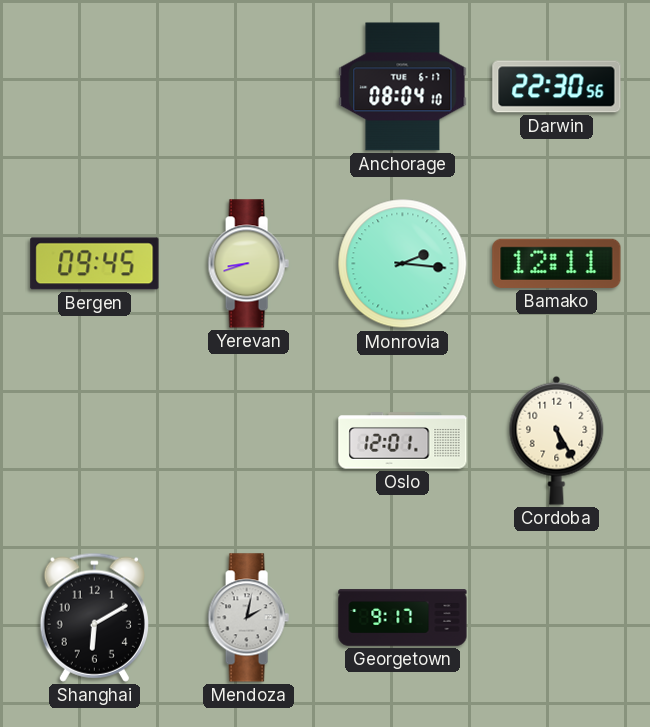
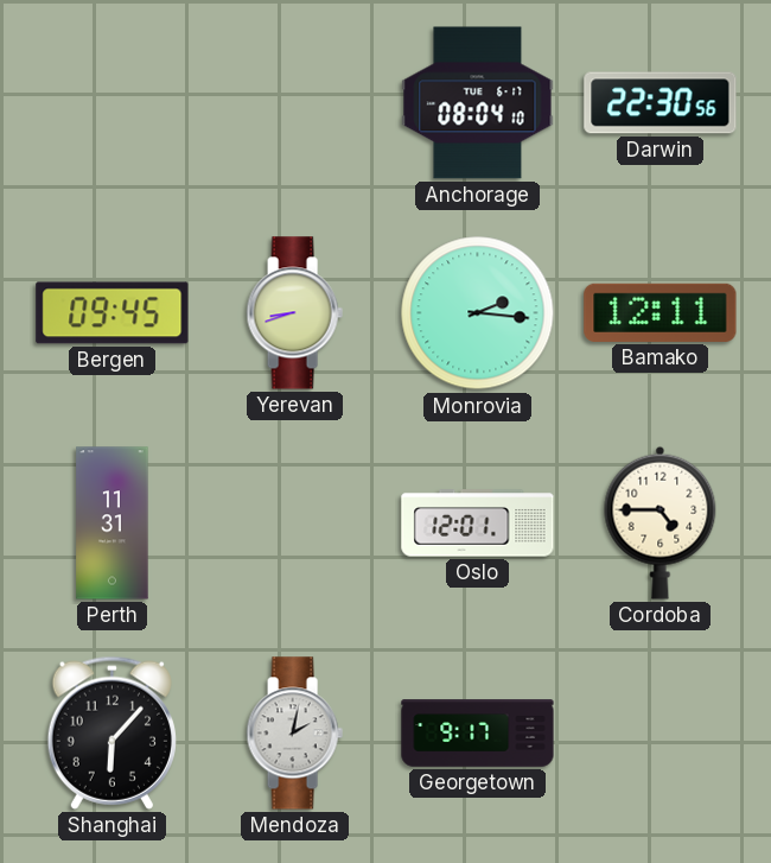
Perth: none -> 11:31 (113, 523)
Cordoba: 5:25 -> 4:45 (661, 522)
Shanghai: 6:10 -> 6:07 (111, 732)
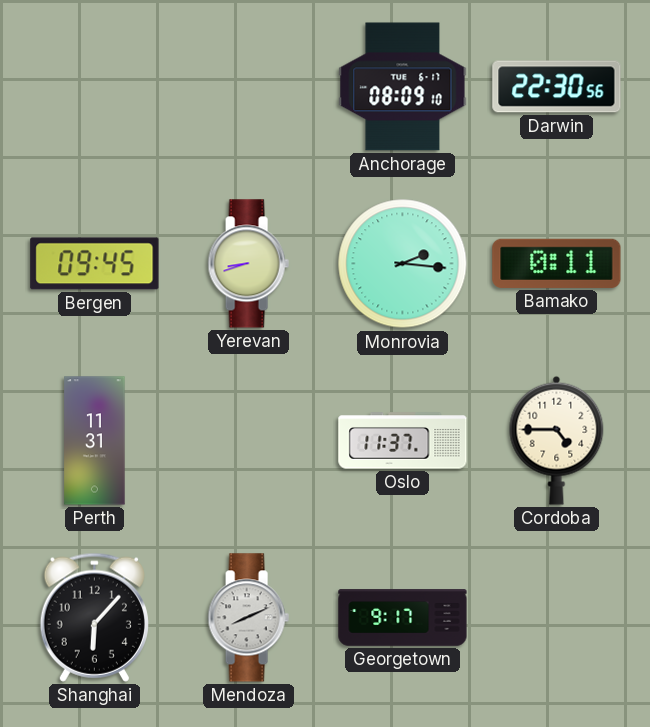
Anchorage: 08:04 -> 08:09 (403, 87)
Bamako: 12:11 -> 0:11 (557, 263)
Oslo: 12:01 -> 11:37 (403, 441)
Mendoza: 2:02 -> 8:11 (248, 618)
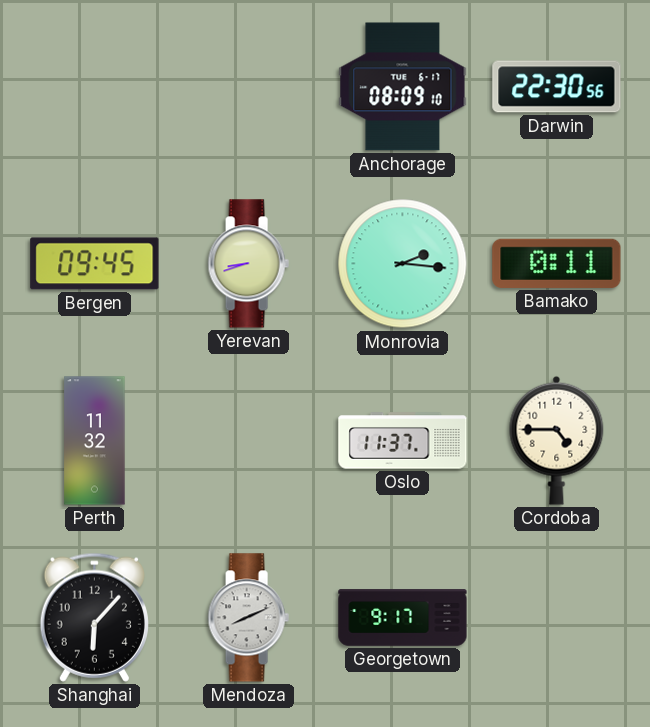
Perth: 11:31 -> 11:32 (95, 441)
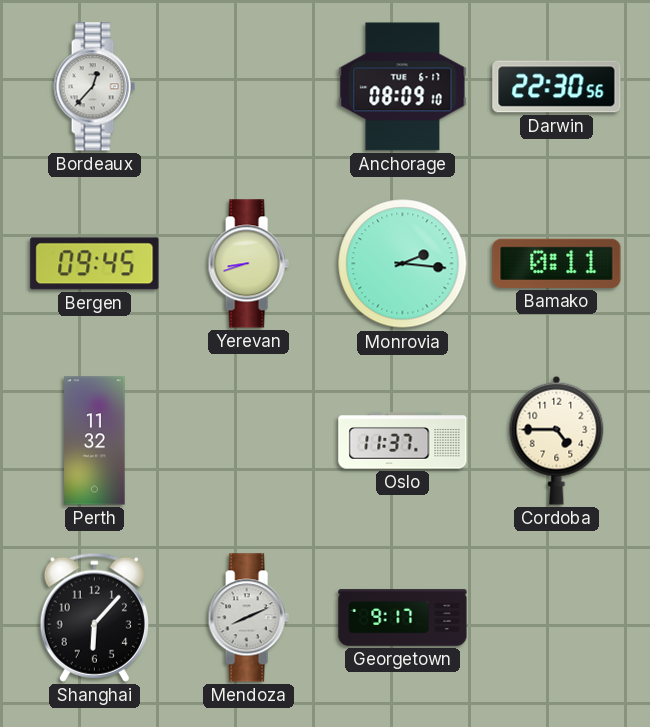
Bordeaux: none -> 12:37 (94, 87)
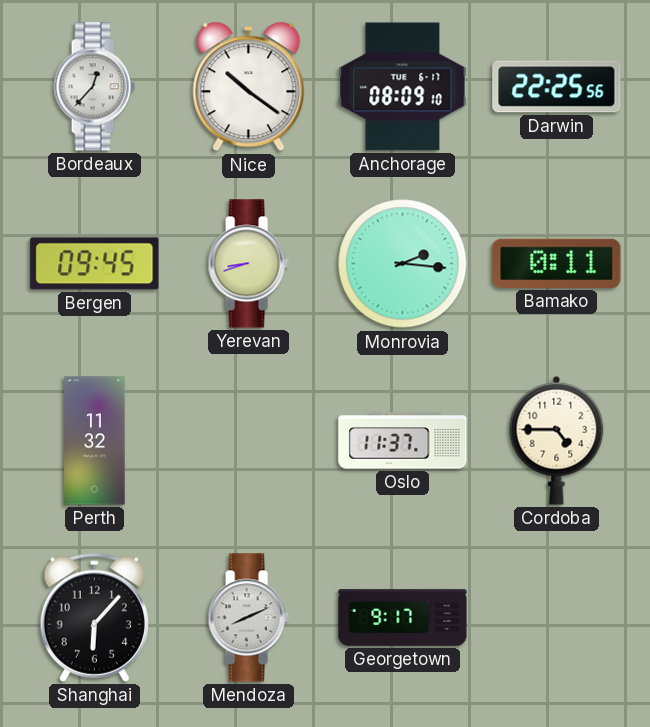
Nice: none -> 10:21 (249, 87)
Darwin: 22:30 -> 22:25 (557, 87)
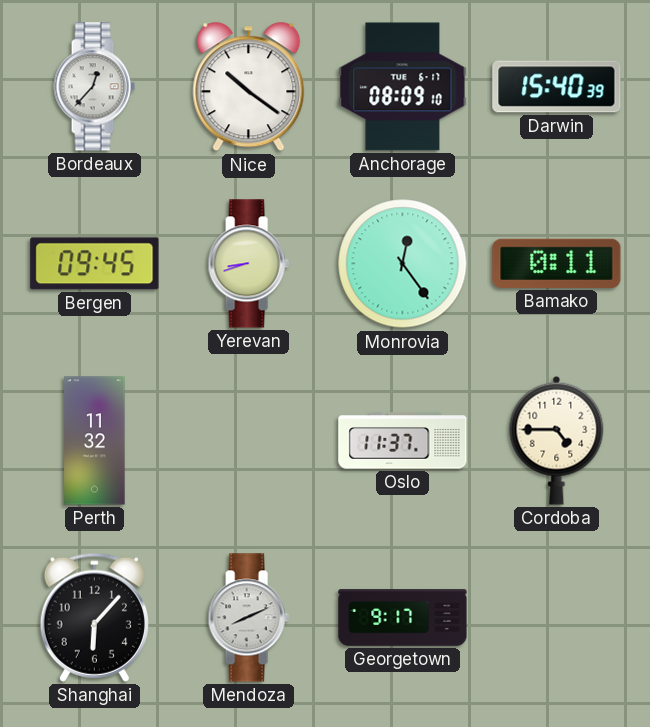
Darwin: 22:25 -> 15:40 (557, 87)
Monrovia: 2:16 -> 12:24 (403, 264)
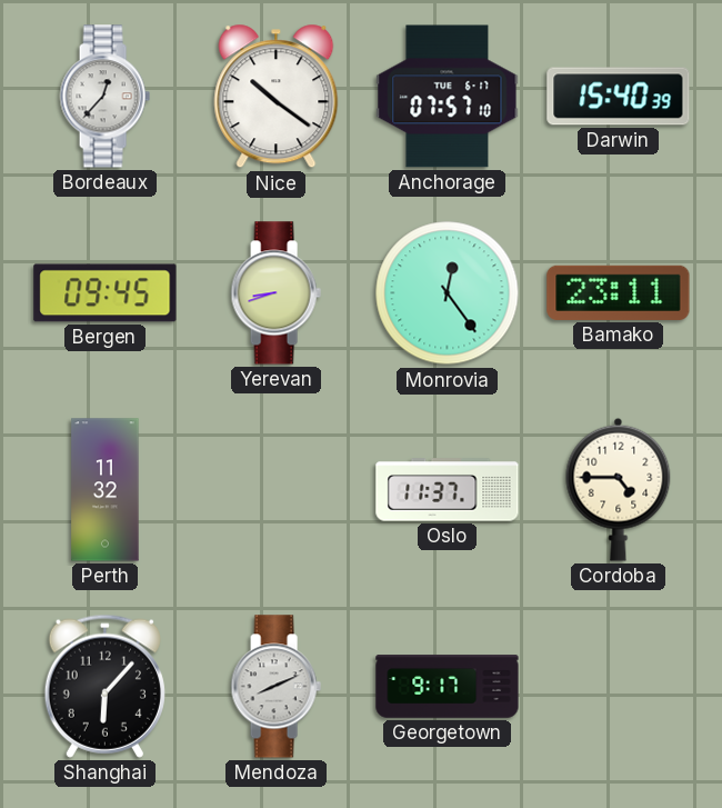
Anchorage: 08:09 -> 07:57 (448, 97)
Bamako: 0:11 -> 23:11 (619, 292)
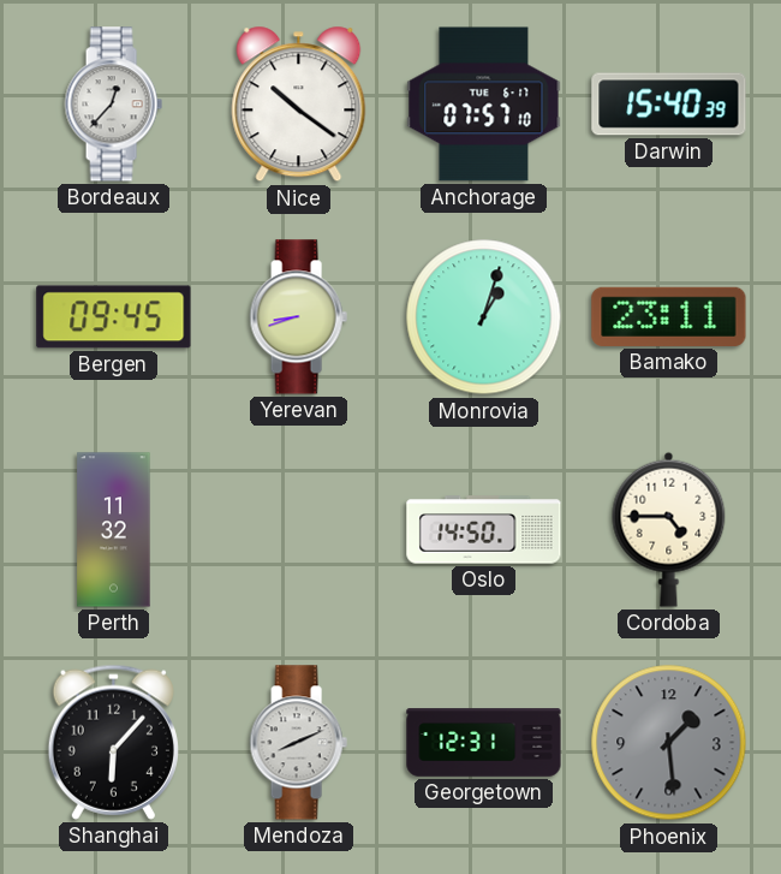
Monrovia: 12:24 -> 1:03 (484, 317)
Oslo: 11:37 -> 14:50 (484, 530)
Georgetown: 9:17 -> 12:31 (484, 743)
Phoenix: none -> 1:29 (669, 743)
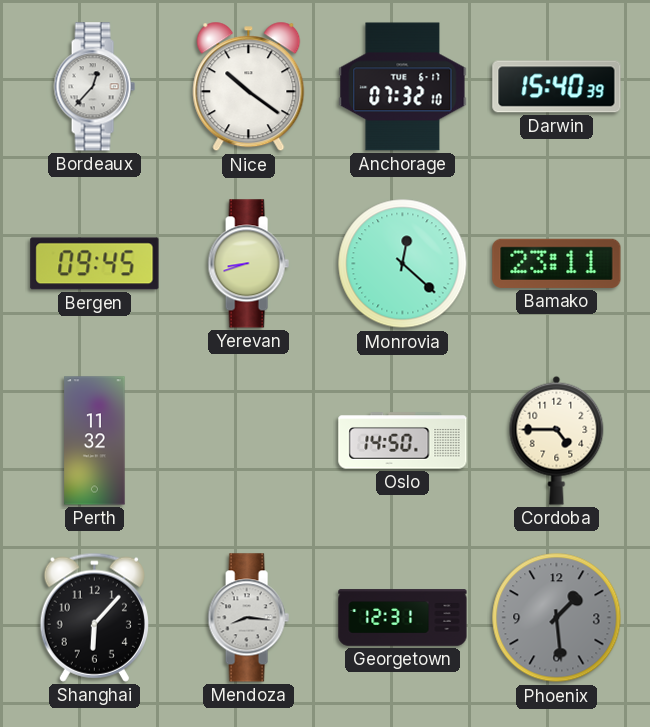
Anchorage: 07:57 -> 07:32 (403, 87)
Monrovia: 1:03 -> 12:22 (403, 264)
Mendoza: 8:11 -> 8:16 (248, 618)
